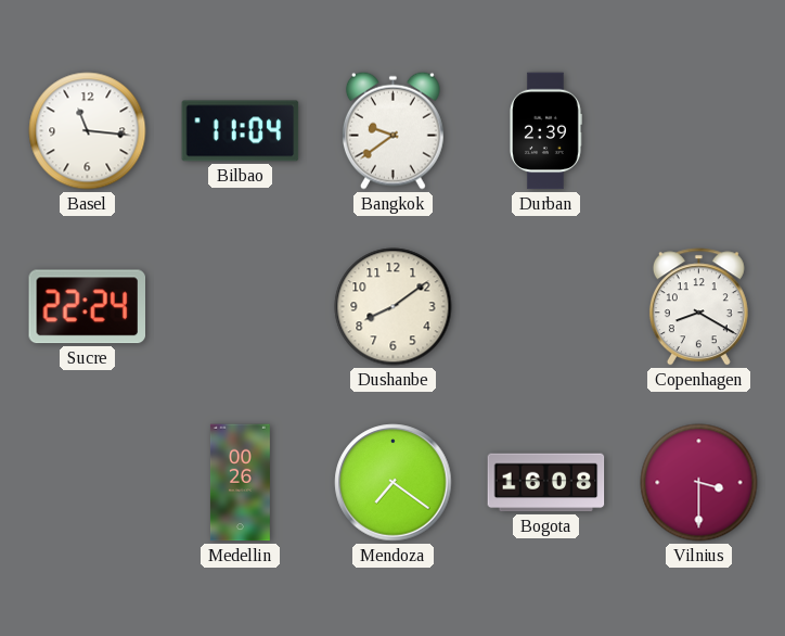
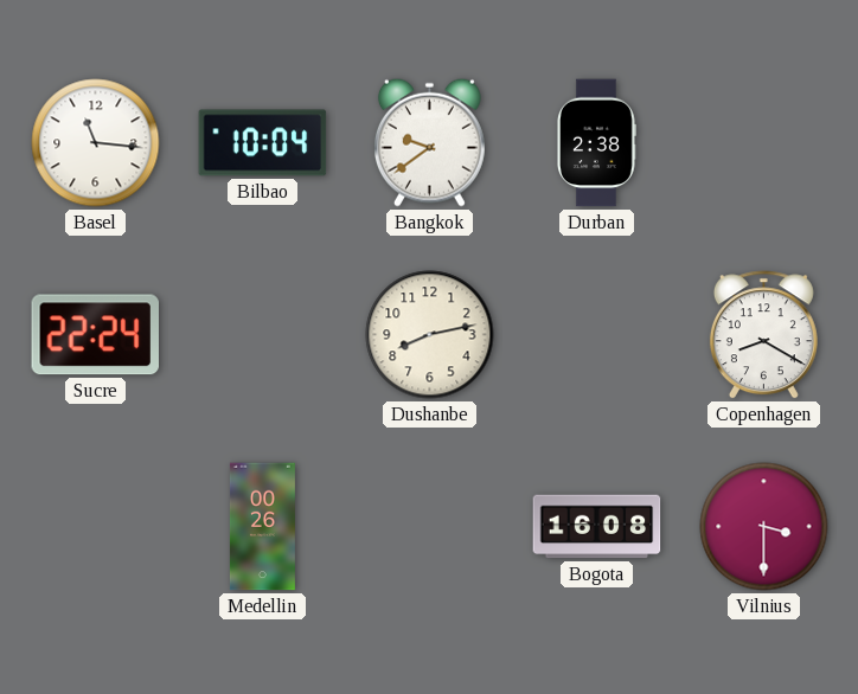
Bilbao: 11:04 -> 10:04 (263, 143)
Durban: 2:39 -> 2:38 (597, 143)
Dushanbe: 8:09 -> 8:13 (430, 335)
Mendoza: 7:21 -> none (394, 483)
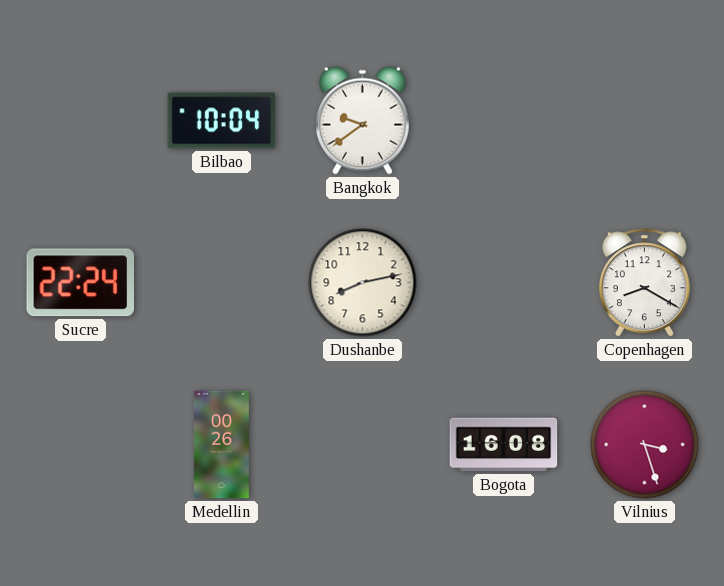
Basel: 11:16 -> none (96, 143)
Durban: 2:38 -> none (597, 143)
Vilnius: 3:30 -> 3:27 (645, 445)
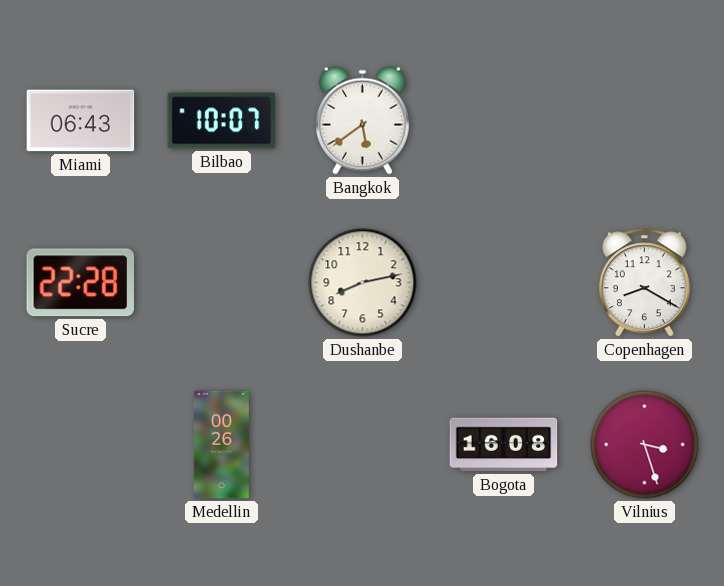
Miami: none -> 06:43 (81, 121)
Bilbao: 10:04 -> 10:07 (222, 121)
Bangkok: 9:39 -> 5:39 (362, 120)
Sucre: 22:24 -> 22:28 (80, 283)
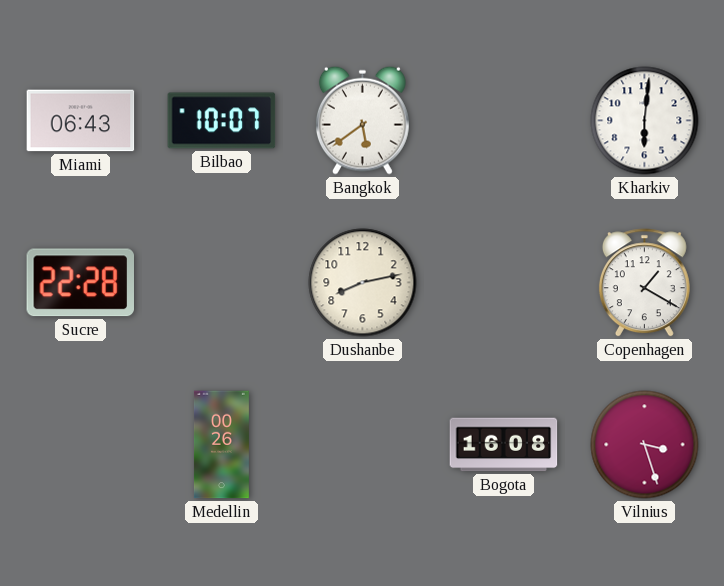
Kharkiv: none -> 6:01 (645, 121)
Copenhagen: 8:20 -> 1:20 (644, 283)
